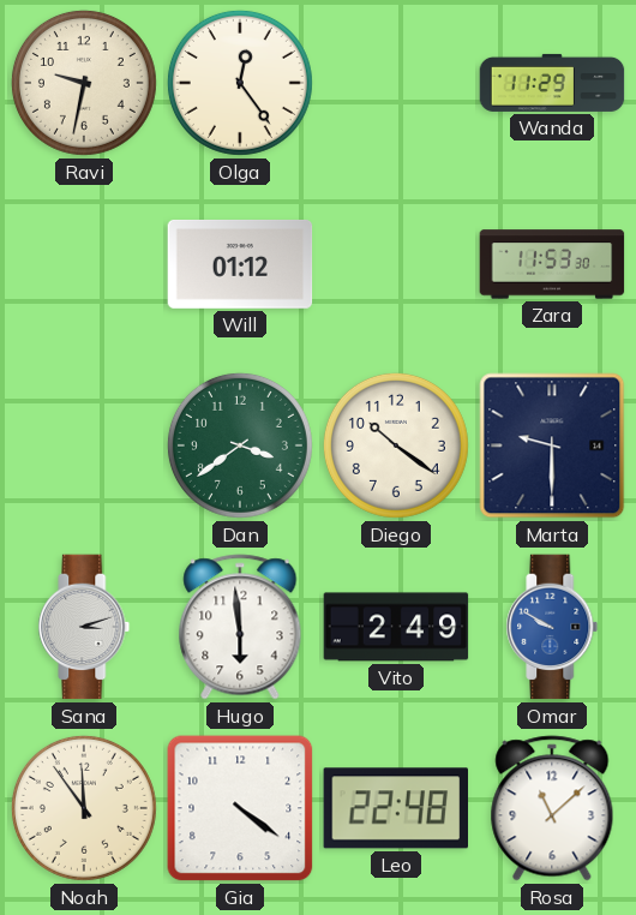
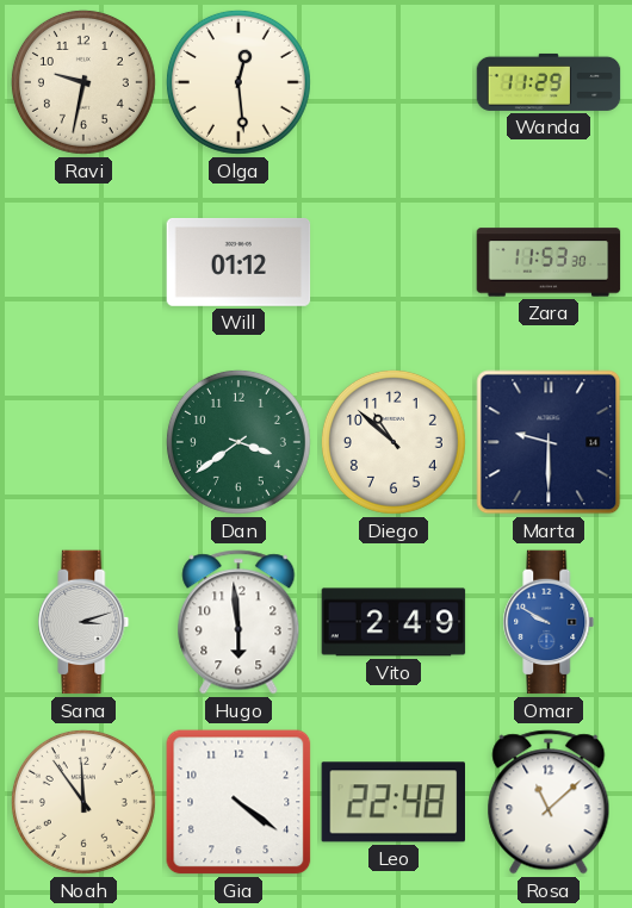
Olga: 12:24 -> 12:29 (238, 82)
Diego: 10:21 -> 10:52 (394, 442)
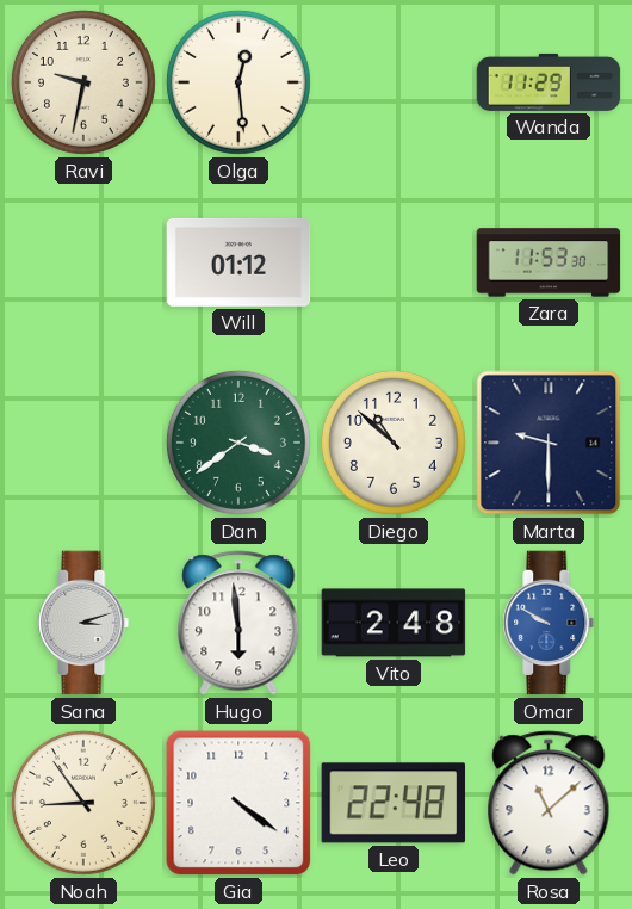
Vito: 2:49 -> 2:48 (394, 623)
Noah: 11:54 -> 8:54 (83, 803)
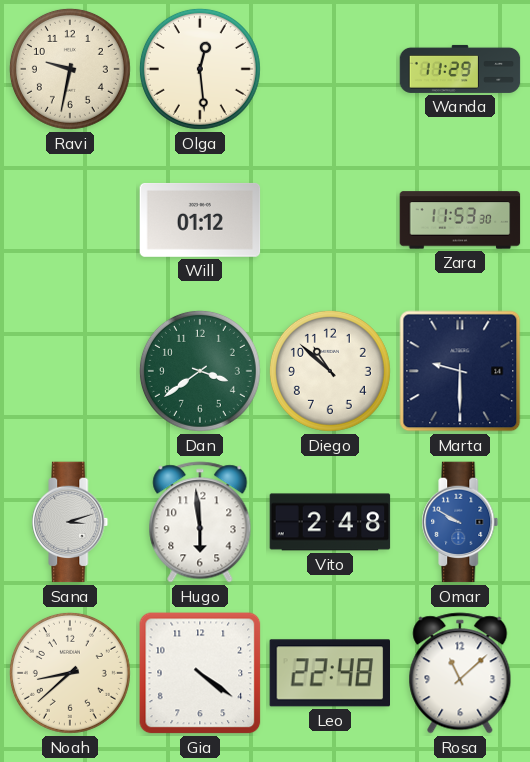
Noah: 8:54 -> 8:38 (70, 673)
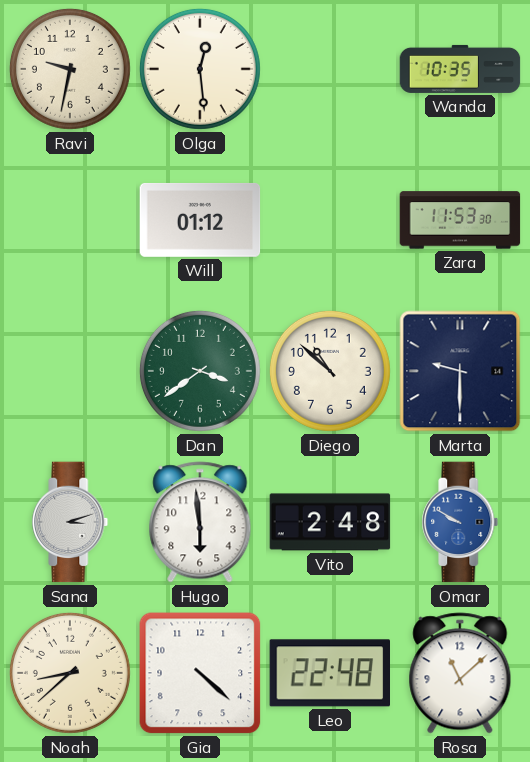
Wanda: 11:29 -> 10:35 (460, 69)
Gia: 4:21 -> 4:22 (200, 673)
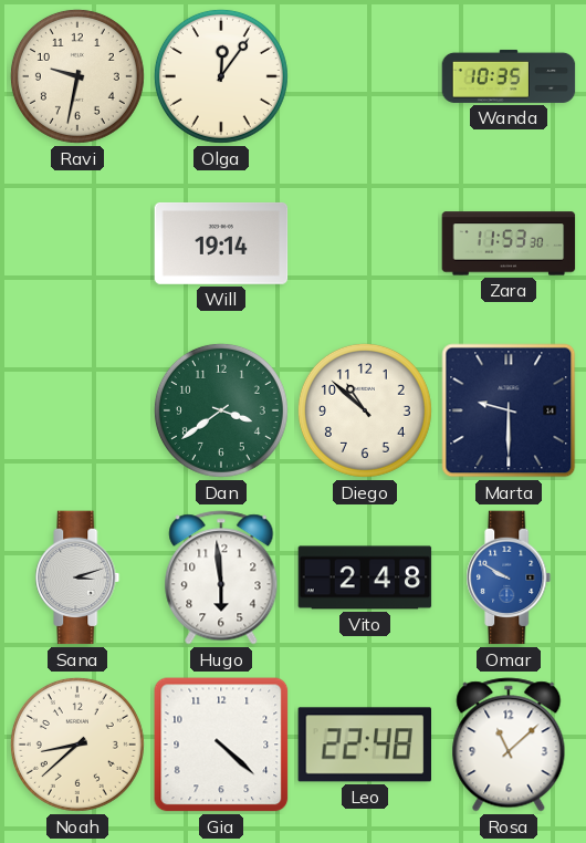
Olga: 12:29 -> 12:06 (221, 76)
Will: 01:12 -> 19:14 (221, 243)
